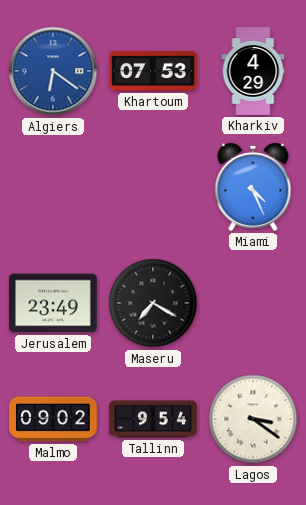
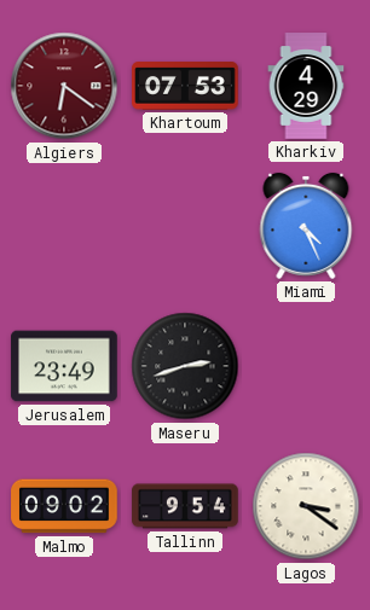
Algiers dial: blue -> burgundy (64, 86)
Maseru: 7:20 -> 2:42 (185, 366)
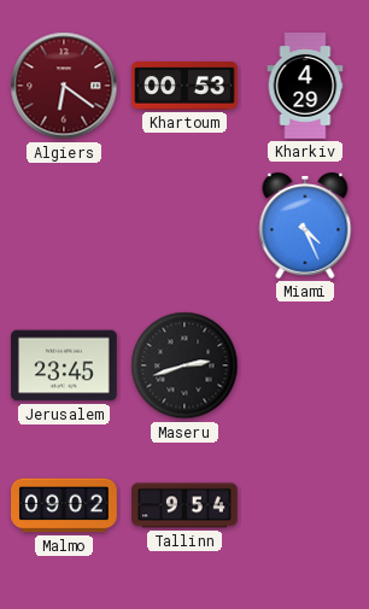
Khartoum: 07:53 -> 00:53 (184, 86)
Jerusalem: 23:49 -> 23:45 (64, 365)
Lagos: 3:21 -> none (306, 506)
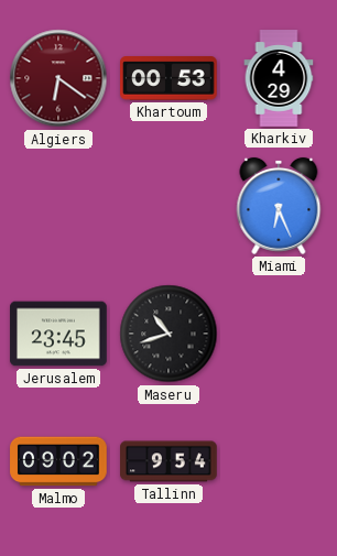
Miami: 4:26 -> 6:26 (279, 206)
Maseru: 2:42 -> 10:42 (168, 334)
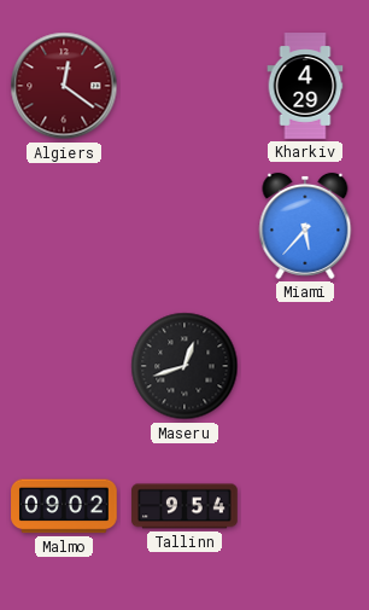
Algiers: 6:21 -> 12:21 (64, 86)
Khartoum: 00:53 -> none (168, 78)
Miami: 6:26 -> 5:37 (305, 226)
Jerusalem: 23:45 -> none (58, 334)
Maseru: 10:42 -> 12:42 (184, 366)
